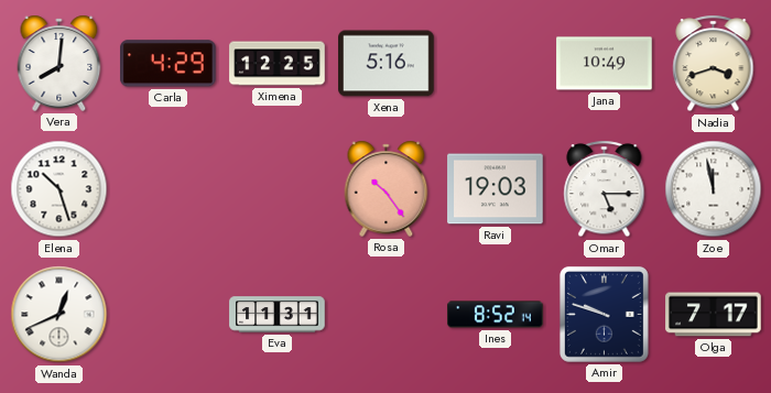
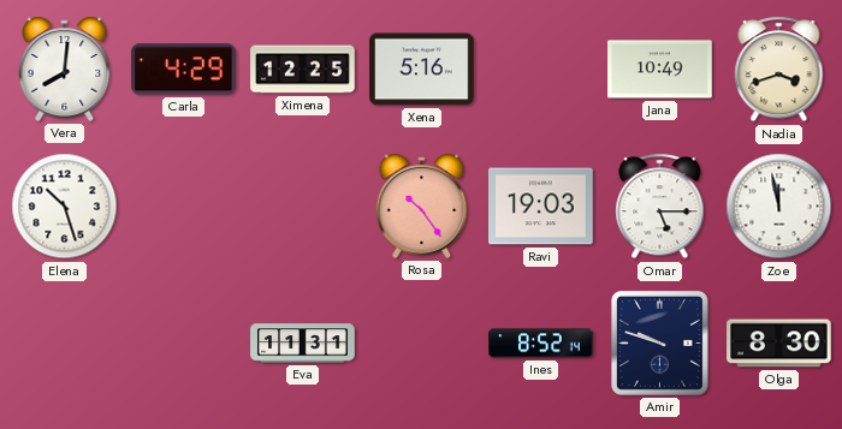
Wanda: 12:41 -> none (59, 315)
Olga: 7:17 -> 8:30 (779, 344)
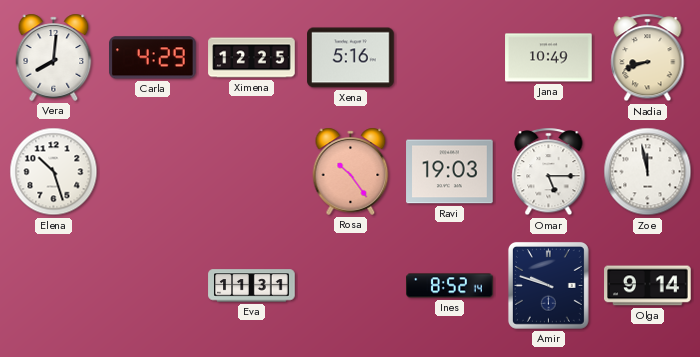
Nadia: 3:42 -> 8:42 (648, 58)
Olga: 8:30 -> 9:14 (648, 286)
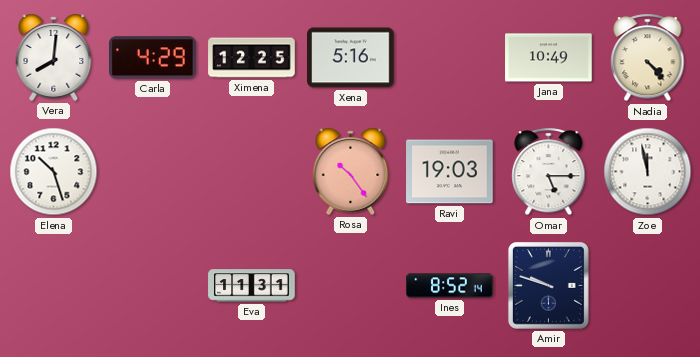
Nadia: 8:42 -> 4:23 (648, 58)
Olga: 9:14 -> none (648, 286)
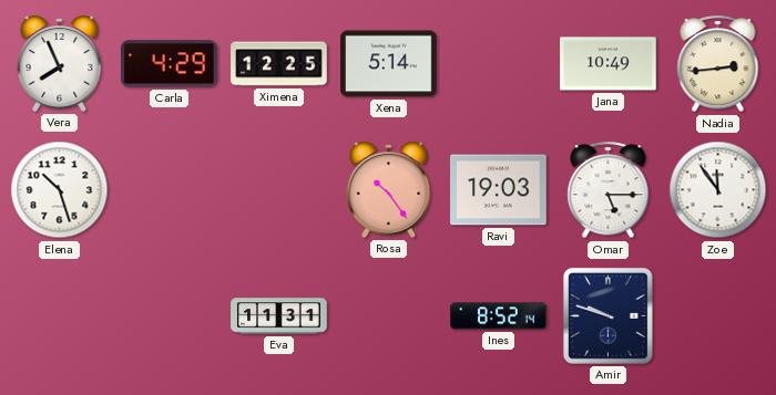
Vera: 8:01 -> 7:56 (60, 63)
Xena: 5:16 -> 5:14 (389, 64)
Nadia: 4:23 -> 2:44 (718, 64)
Zoe: 11:58 -> 11:54 (718, 190)
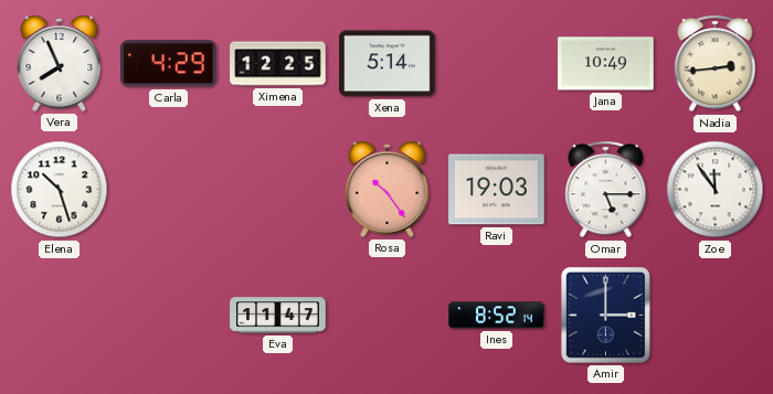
Eva: 11:31 -> 11:47 (278, 316)
Amir: 9:48 -> 3:00 (605, 315)
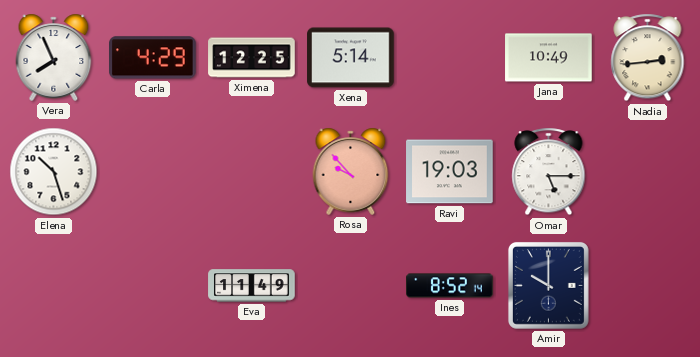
Rosa: 10:24 -> 9:53 (351, 171)
Zoe: 11:54 -> none (716, 190)
Eva: 11:47 -> 11:49 (252, 286)
Amir: 3:00 -> 10:00 (548, 285)
